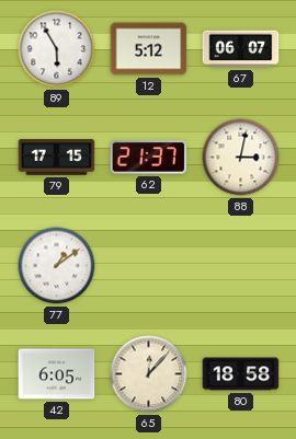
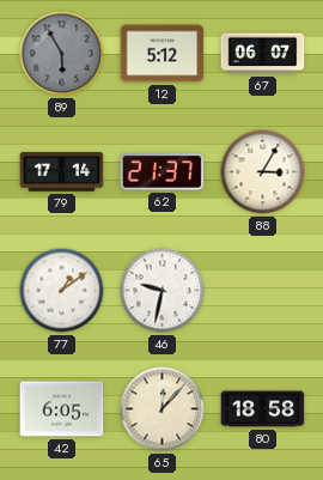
89 dial: white -> grey (62, 54)
79: 17:15 -> 17:14 (62, 172)
88: 3:02 -> 3:05 (263, 172)
46: none -> 9:32 (163, 291)
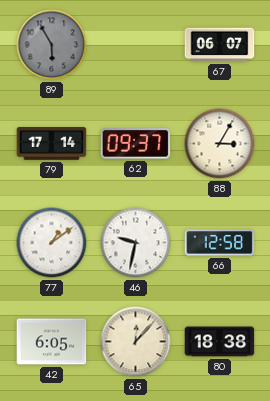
12: 5:12 -> none (163, 54)
62: 21:37 -> 09:37 (136, 144)
66: none -> 12:58 (220, 243)
80: 18:58 -> 18:38 (220, 342)
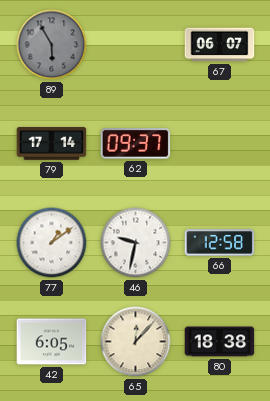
88: 3:05 -> none (220, 144)
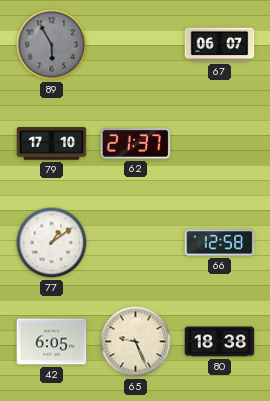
79: 17:14 -> 17:10 (52, 144)
62: 09:37 -> 21:37 (136, 144)
46: 9:32 -> none (136, 243)
65: 12:07 -> 9:26 (136, 342)
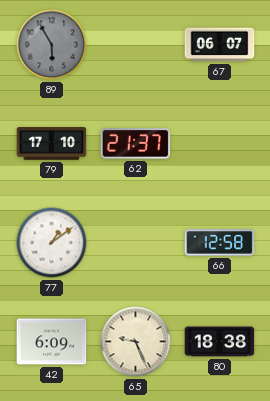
42: 6:05 -> 6:09 (52, 342)
